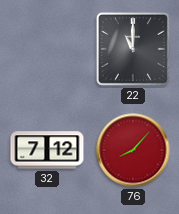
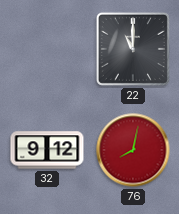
32: 7:12 -> 9:12 (47, 150)
76: 8:07 -> 8:02 (133, 150)
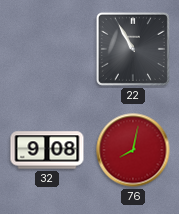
22: 11:00 -> 10:55 (133, 49)
32: 9:12 -> 9:08 (47, 150)
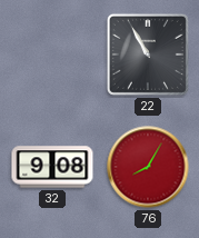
76: 8:02 -> 8:05 (148, 167)
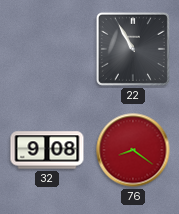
76: 8:05 -> 8:21 (133, 150)
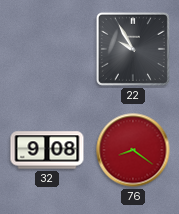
22: 10:55 -> 9:55 (133, 49)
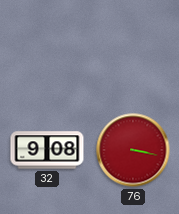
22: 9:55 -> none (133, 49)
76: 8:21 -> 3:17 (133, 150)
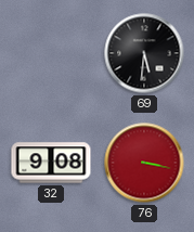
69: none -> 5:31 (144, 53)
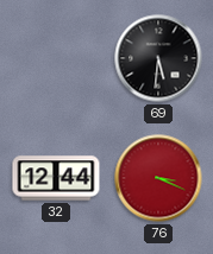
32: 9:08 -> 12:44 (56, 178)
76: 3:17 -> 3:19 (158, 178)
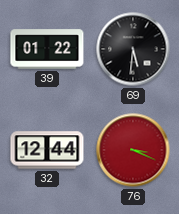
39: none -> 01:22 (47, 49)
